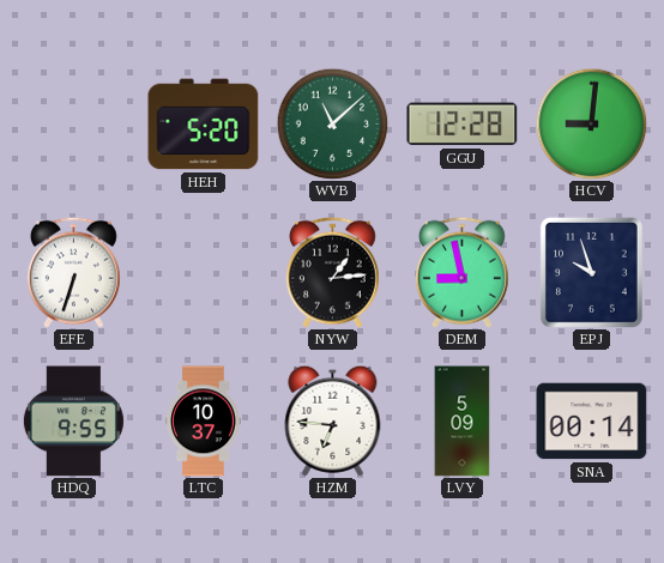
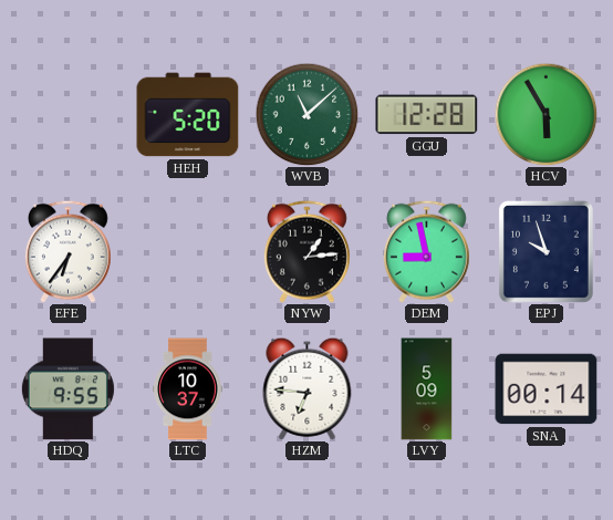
HCV: 9:01 -> 5:55 (546, 114)
EFE: 6:33 -> 6:36 (67, 251)
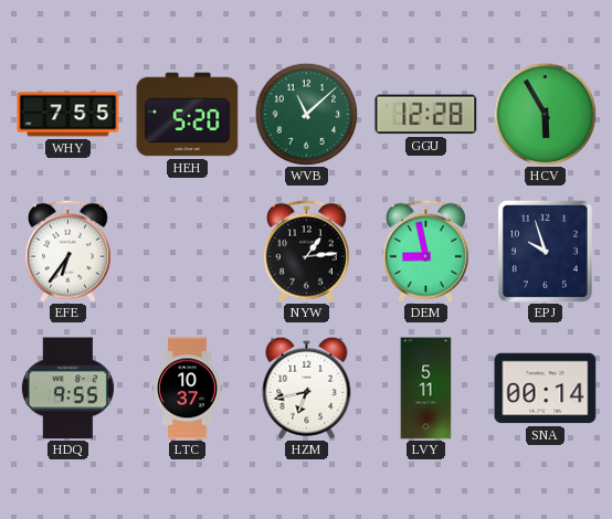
WHY: none -> 7:55 (68, 115)
HZM: 6:46 -> 6:43 (307, 388)
LVY: 5:09 -> 5:11 (426, 389)
